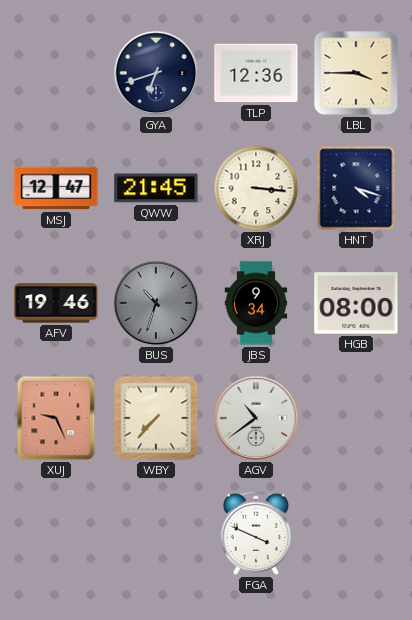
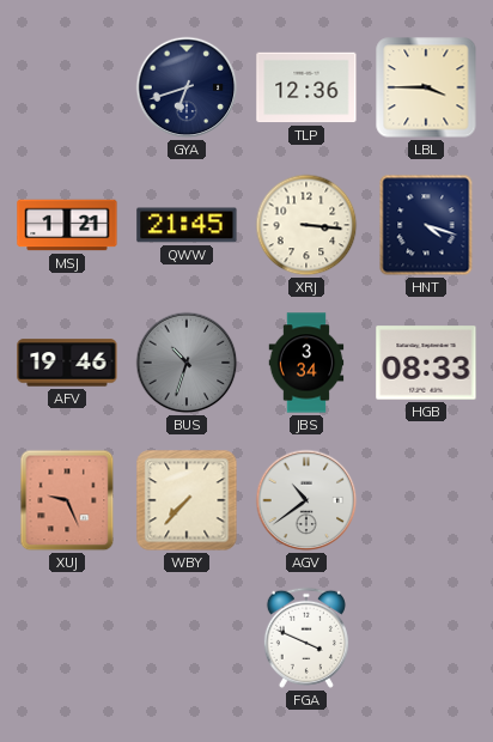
MSJ: 12:47 -> 1:21 (67, 225)
JBS: 9:34 -> 3:34 (306, 363)
HGB: 08:00 -> 08:33 (426, 363)
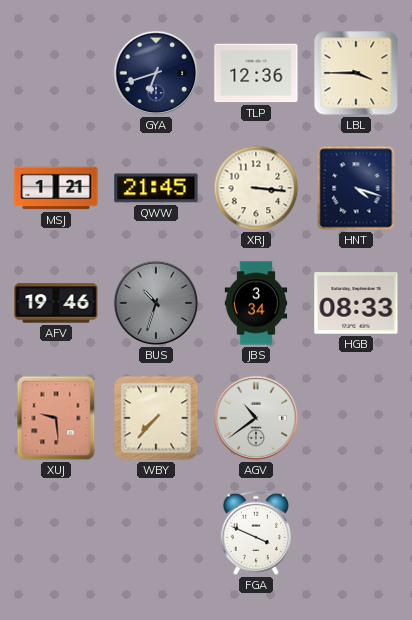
XUJ: 9:26 -> 9:29 (56, 418)
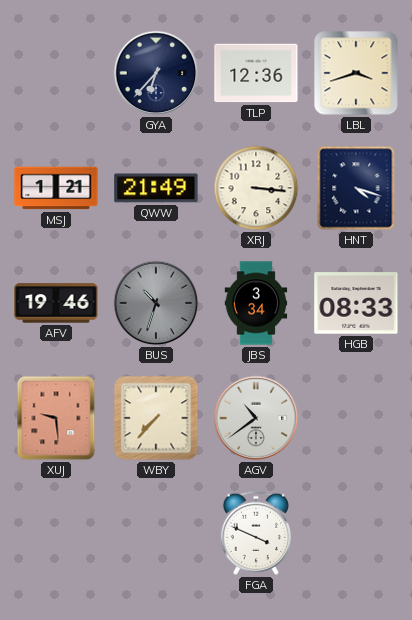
GYA: 6:42 -> 6:37 (156, 73)
LBL: 3:45 -> 3:42 (356, 73)
QWW: 21:45 -> 21:49 (156, 188)
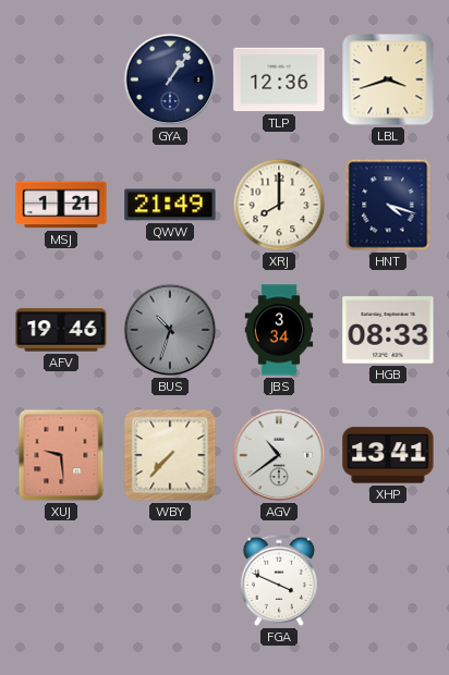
GYA: 6:37 -> 1:06 (170, 79)
XRJ: 3:16 -> 8:00 (279, 205)
XHP: none -> 13:41 (388, 455)
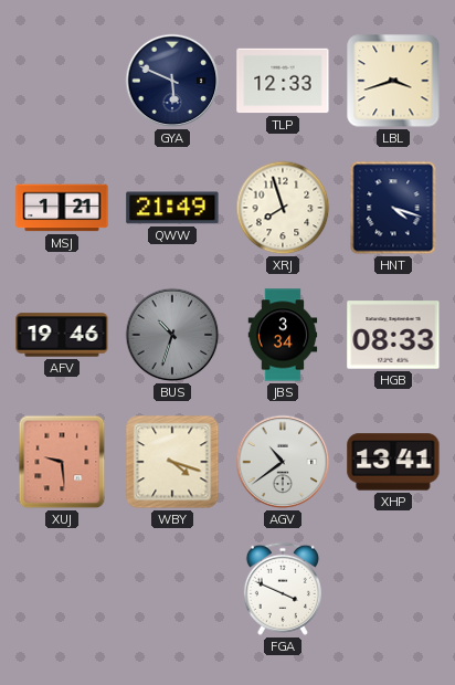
GYA: 1:06 -> 5:49 (172, 81)
TLP: 12:36 -> 12:33 (283, 81)
XRJ: 8:00 -> 7:57 (283, 208)
WBY: 7:37 -> 4:18 (172, 462)
